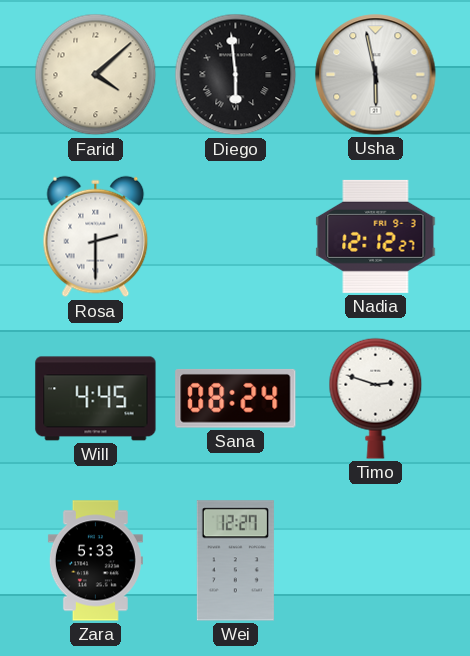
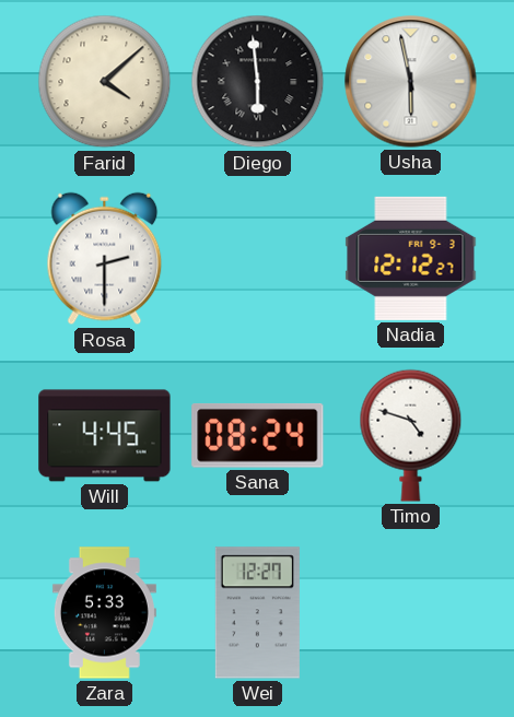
Timo: 2:48 -> 4:48 (411, 435)
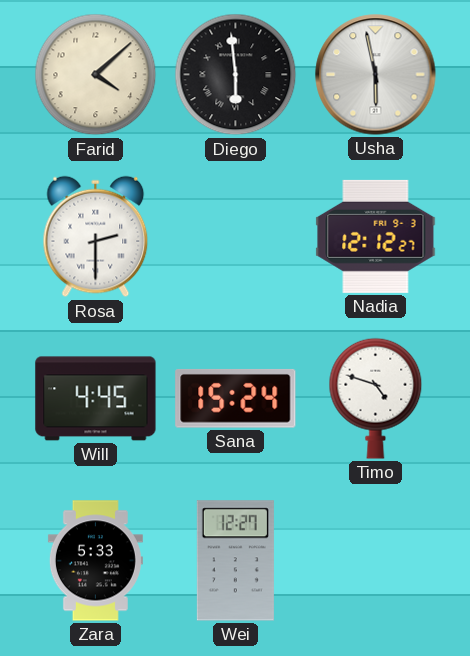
Sana: 08:24 -> 15:24 (236, 398)
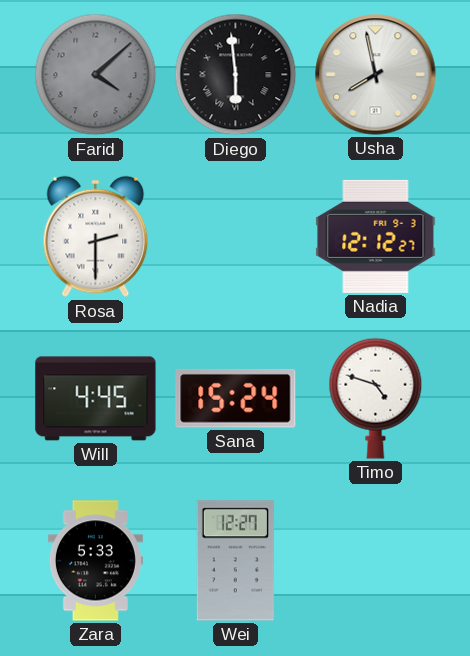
Farid dial: cream -> grey (96, 75)
Usha: 5:58 -> 7:58 (376, 75)
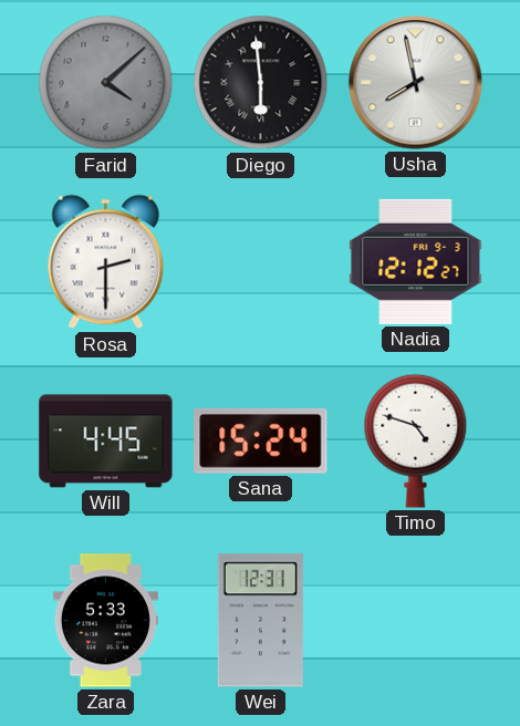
Wei: 12:27 -> 12:31 (260, 621)
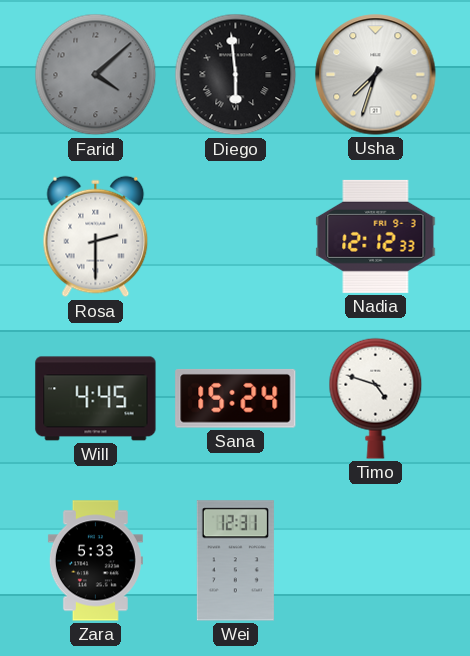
Usha: 7:58 -> 7:33 (376, 75)
Nadia: 12:12:27 -> 12:12:33 (376, 236)
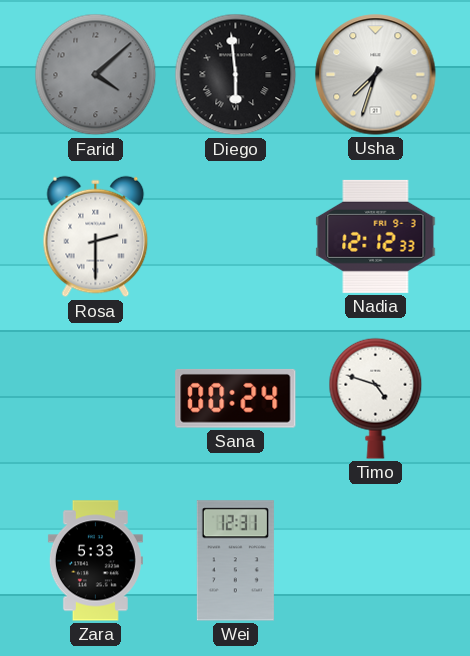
Will: 4:45 -> none (96, 399)
Sana: 15:24 -> 00:24 (236, 398)
